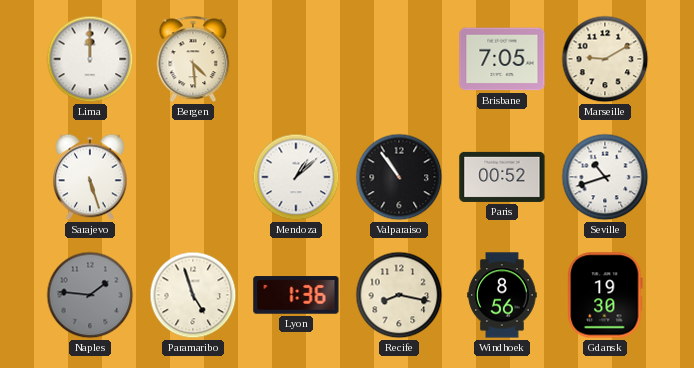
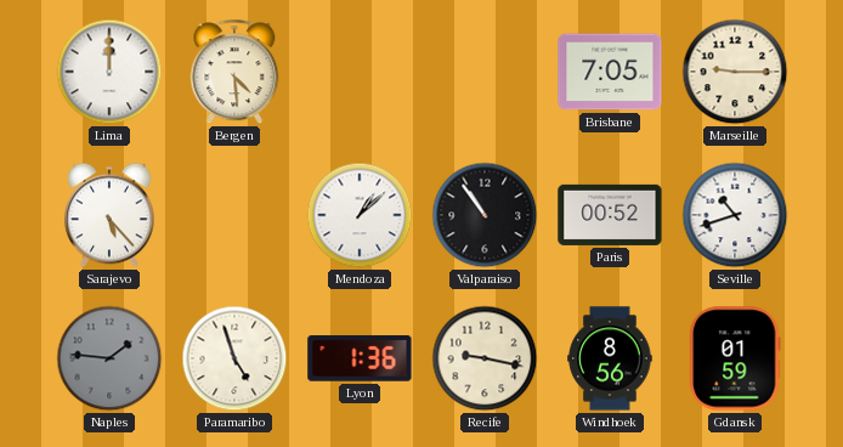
Marseille: 9:10 -> 9:15 (735, 72)
Sarajevo: 5:27 -> 5:23 (111, 215)
Recife: 8:17 -> 9:17 (485, 358)
Gdansk: 19:30 -> 01:59 (735, 358)
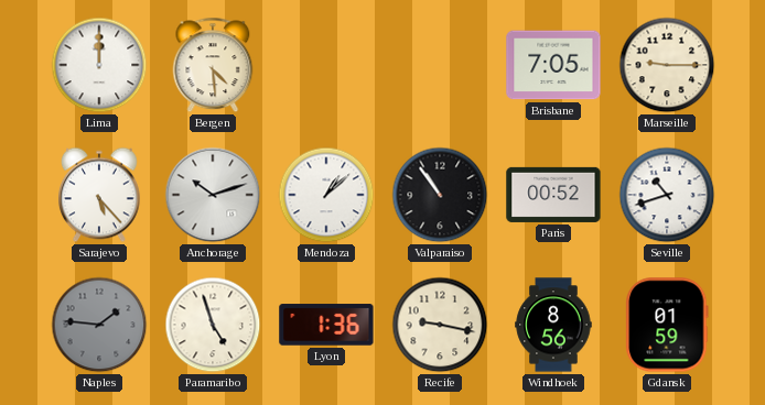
Anchorage: none -> 10:12 (213, 195)
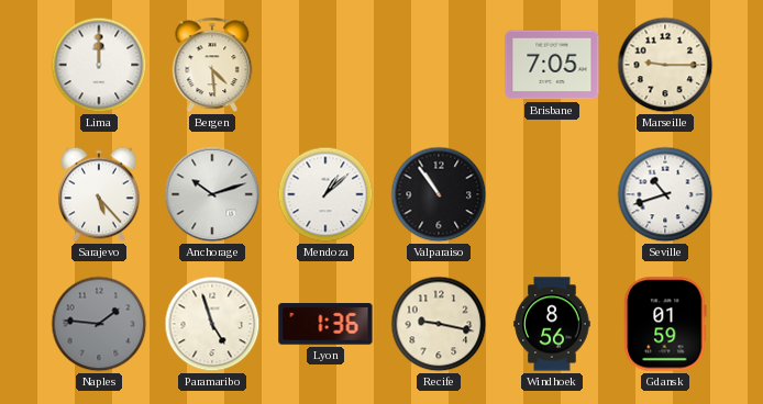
Paris: 00:52 -> none (553, 195)
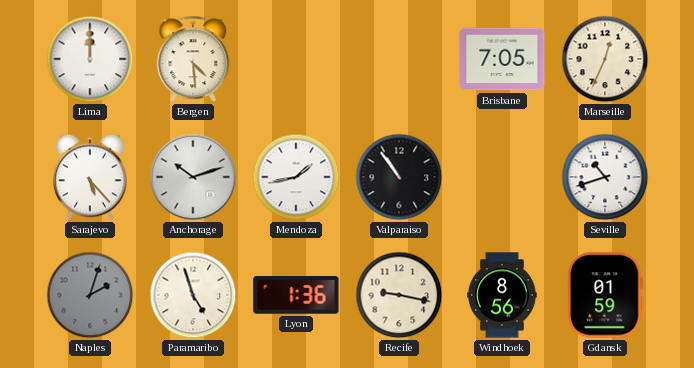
Marseille: 9:15 -> 12:34 (605, 59)
Mendoza: 1:08 -> 1:43 (296, 177)
Naples: 1:46 -> 2:03 (90, 295)
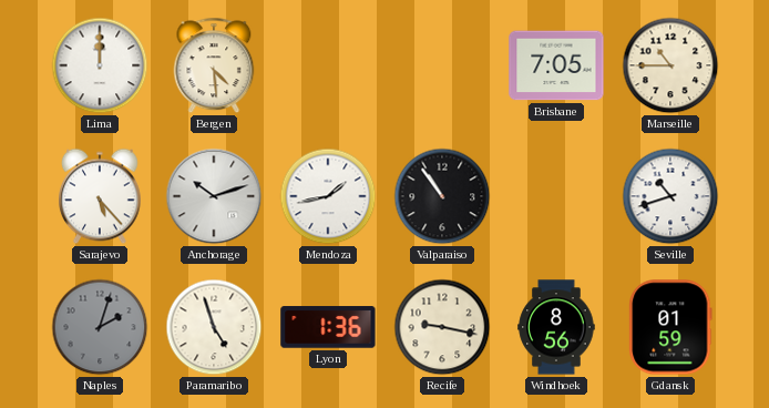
Marseille: 12:34 -> 10:45 (670, 65)
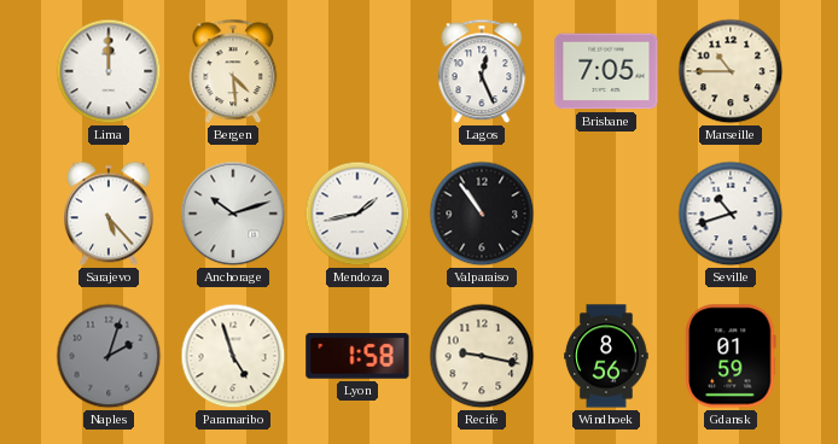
Lagos: none -> 12:26 (482, 71)
Lyon: 1:36 -> 1:58 (357, 356)
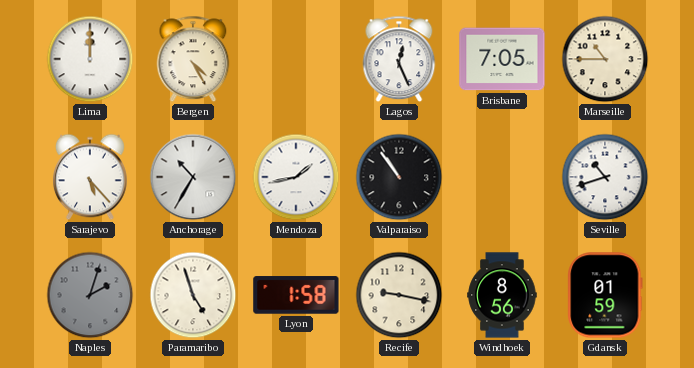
Bergen: 4:29 -> 4:25 (193, 59)
Anchorage: 10:12 -> 10:35 (193, 177)
